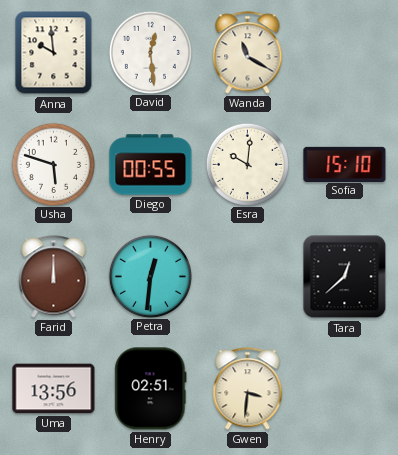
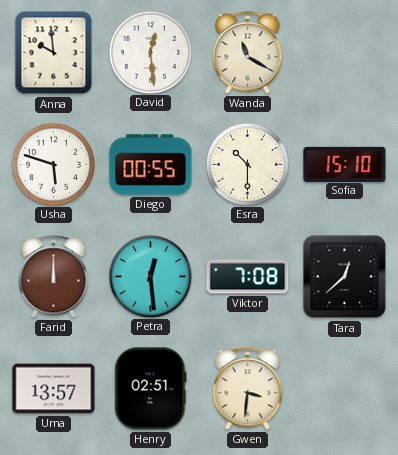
Esra: 10:01 -> 10:30 (247, 164)
Petra: 12:31 -> 12:29 (150, 276)
Viktor: none -> 7:08 (248, 277)
Uma: 13:56 -> 13:57 (54, 389)
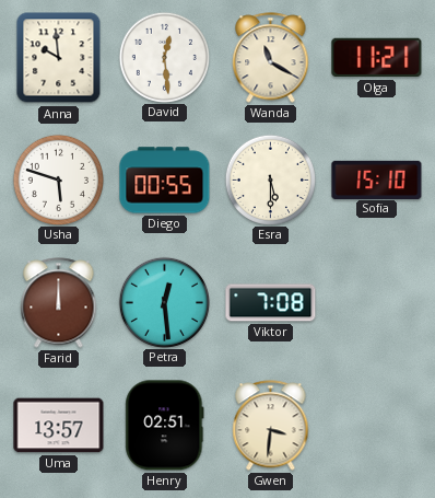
Olga: none -> 11:21 (377, 58)
Esra: 10:30 -> 5:30 (270, 179)
Tara: 12:38 -> none (345, 277)
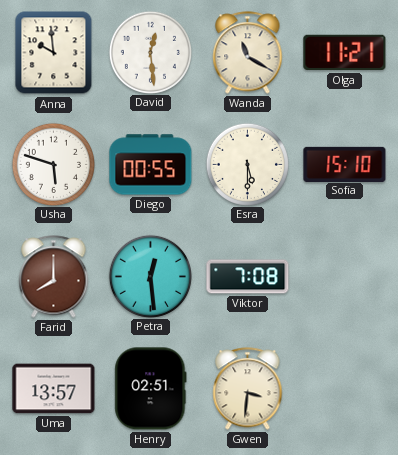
Farid: 12:00 -> 8:00 (54, 277)
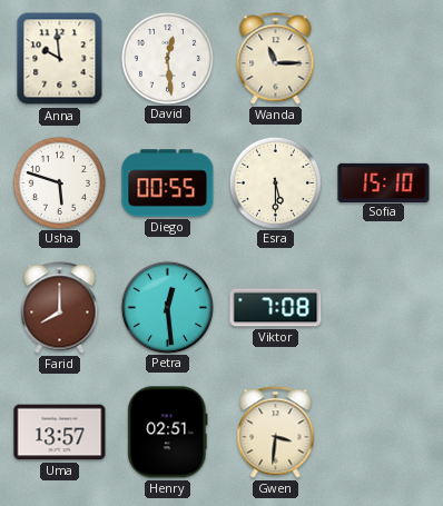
Wanda: 11:20 -> 11:15 (276, 59)
Olga: 11:21 -> none (345, 53)
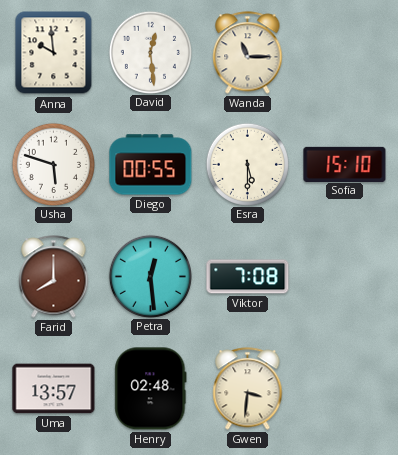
Henry: 02:51 -> 02:48 (151, 389)
